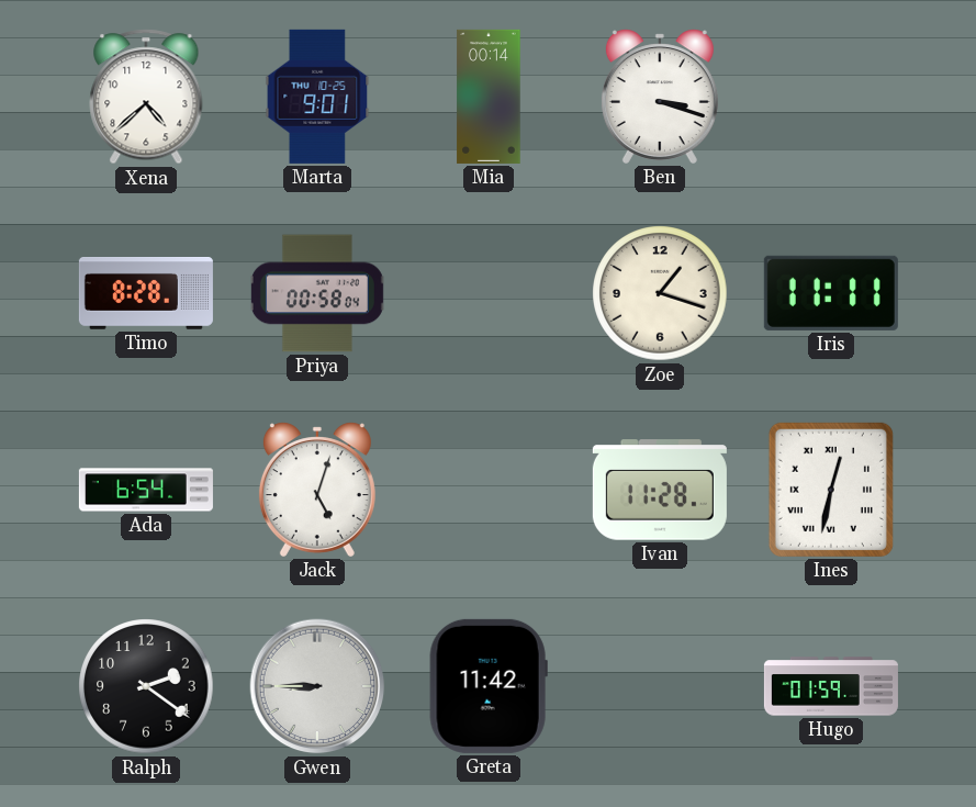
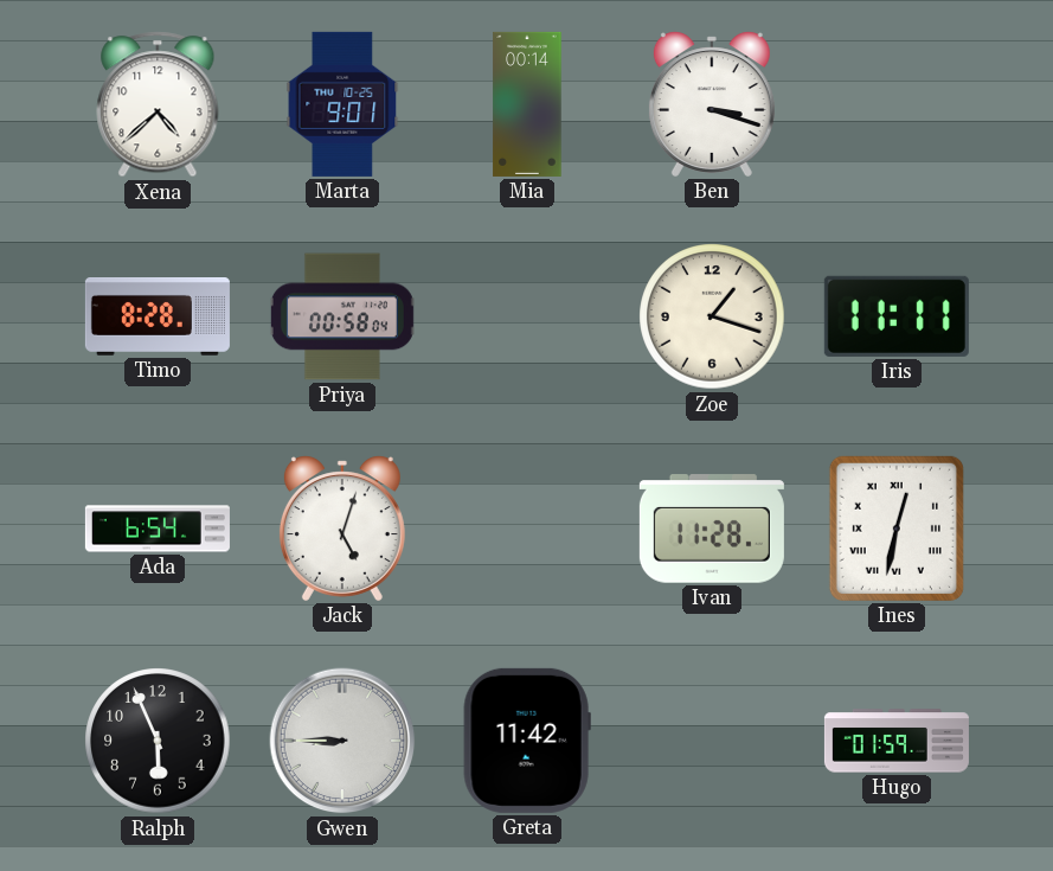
Ralph: 2:21 -> 5:56 (158, 741)
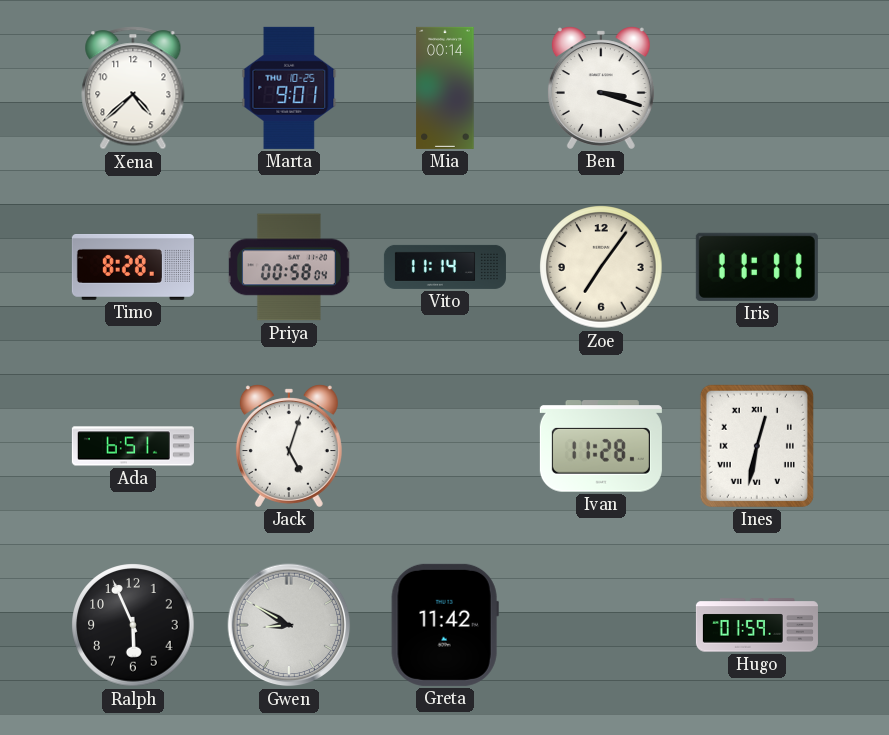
Vito: none -> 11:14 (445, 267)
Zoe: 1:18 -> 7:06 (601, 267)
Ada: 6:54 -> 6:51 (133, 446)
Gwen: 8:45 -> 8:50 (289, 625)
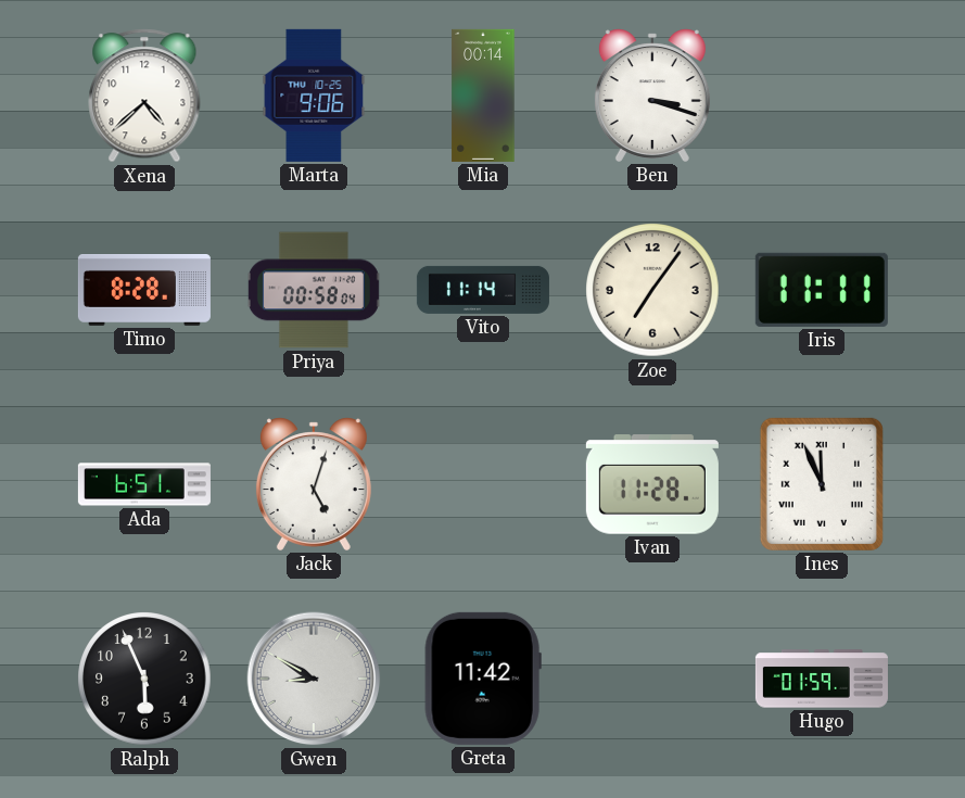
Marta: 9:01 -> 9:06 (314, 96)
Ines: 12:32 -> 11:56 (822, 484)
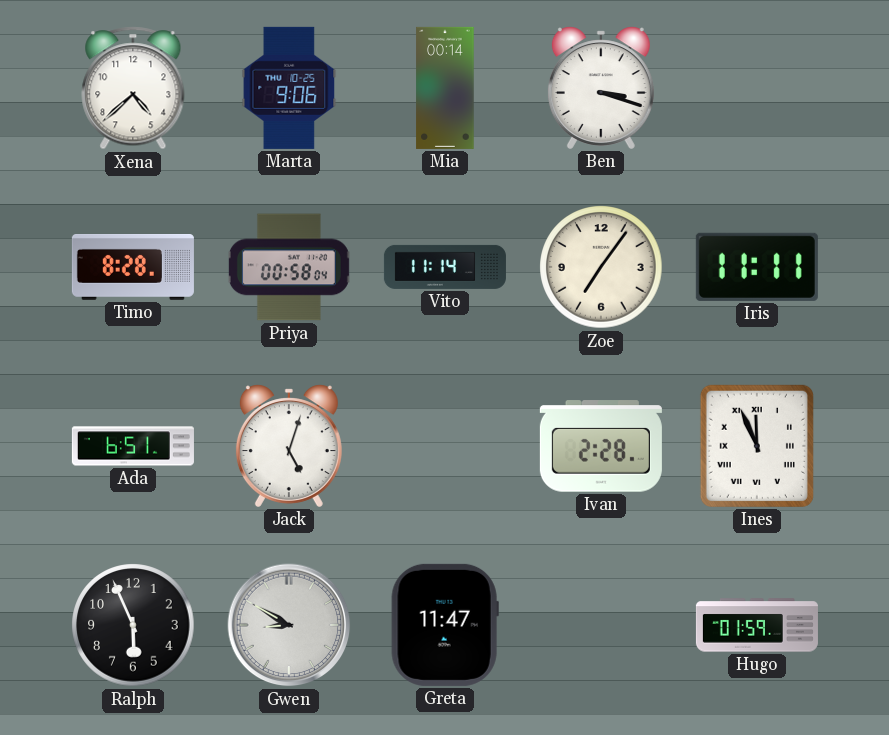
Ivan: 11:28 -> 2:28 (601, 446)
Greta: 11:42 -> 11:47 (445, 625)
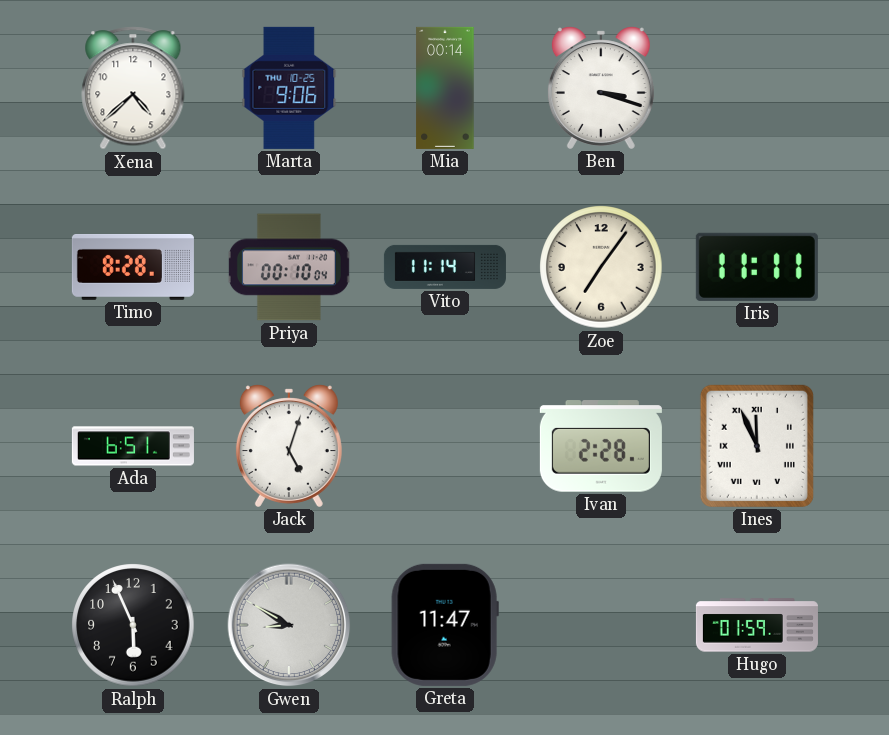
Priya: 00:58 -> 00:10 (289, 267)
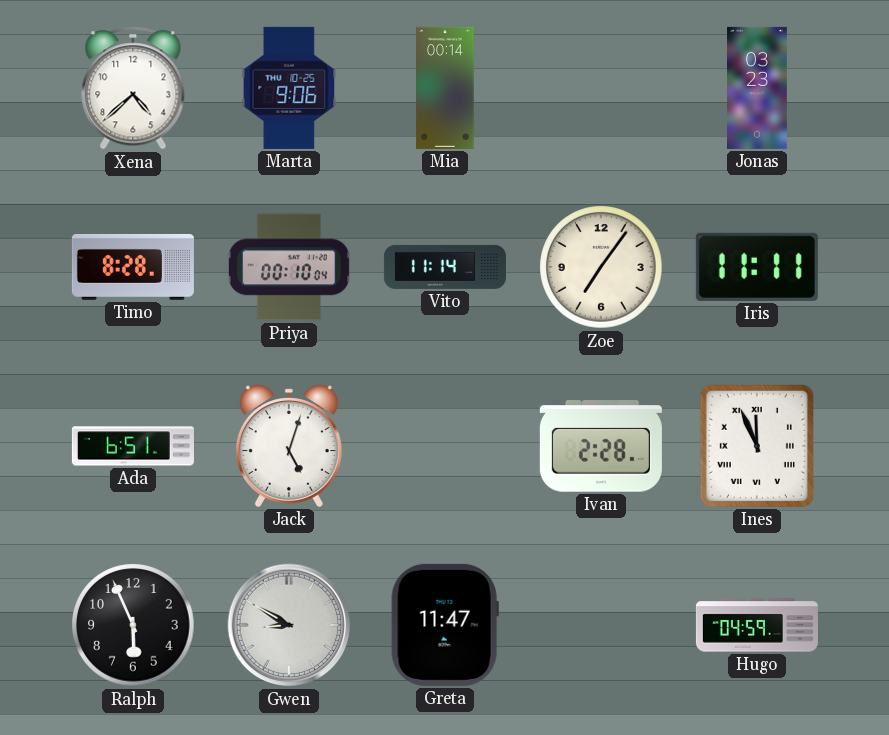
Ben: 3:18 -> none (601, 88)
Jonas: none -> 03:23 (758, 88)
Hugo: 01:59 -> 04:59 (757, 625)
